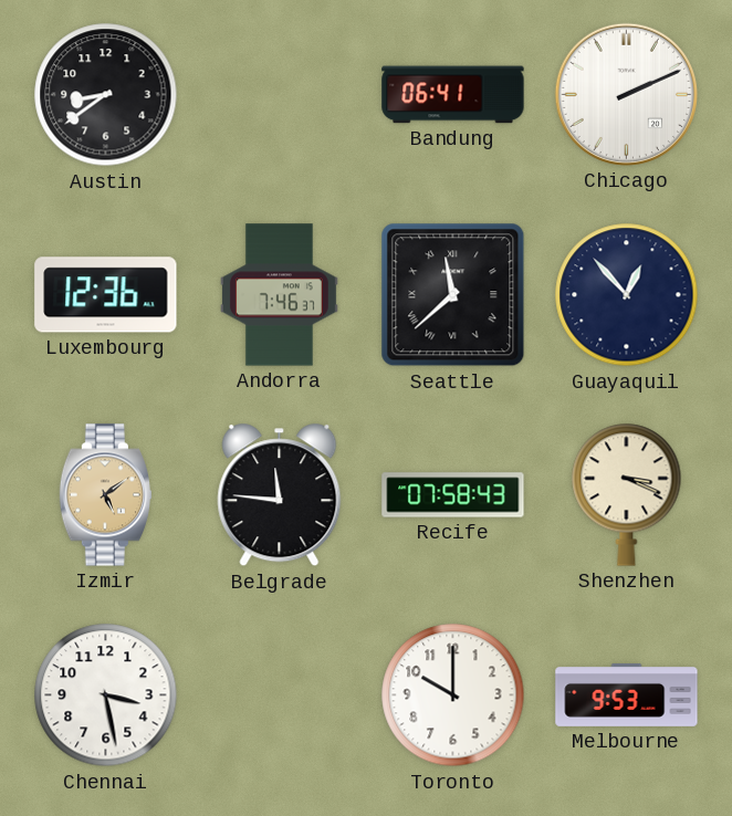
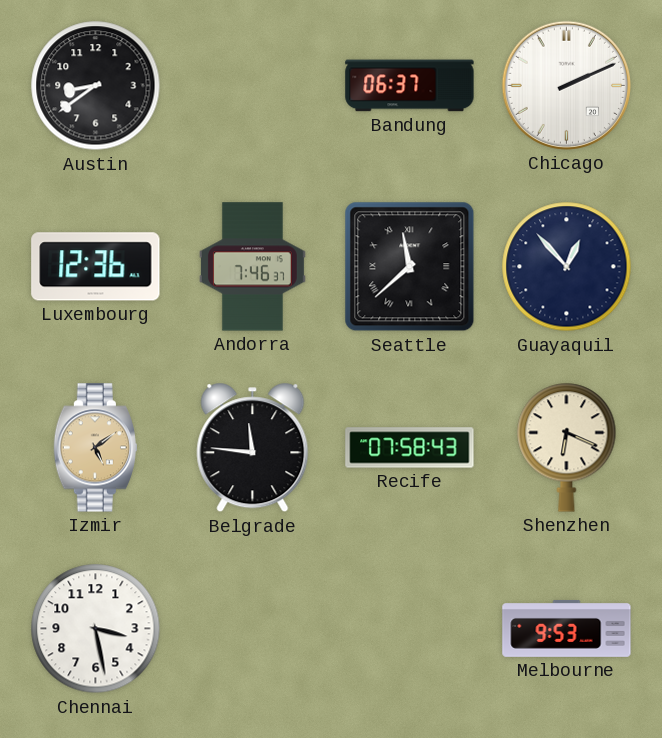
Bandung: 06:41 -> 06:37 (410, 86)
Shenzhen: 3:19 -> 6:19 (567, 447)
Toronto: 10:00 -> none (453, 695)
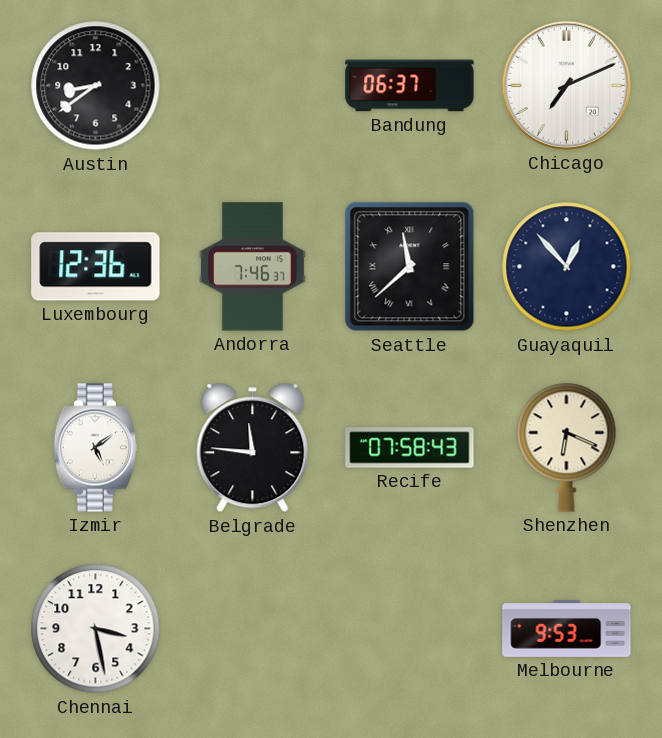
Chicago: 2:11 -> 7:11 (566, 85)
Izmir dial: champagne -> white (95, 448)
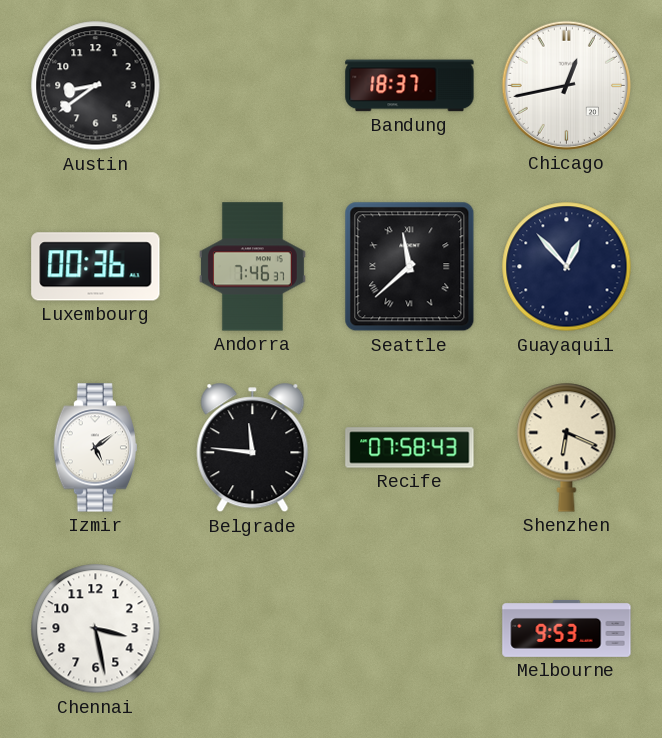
Bandung: 06:37 -> 18:37 (410, 86)
Chicago: 7:11 -> 12:43 (566, 85)
Luxembourg: 12:36 -> 00:36 (96, 267)
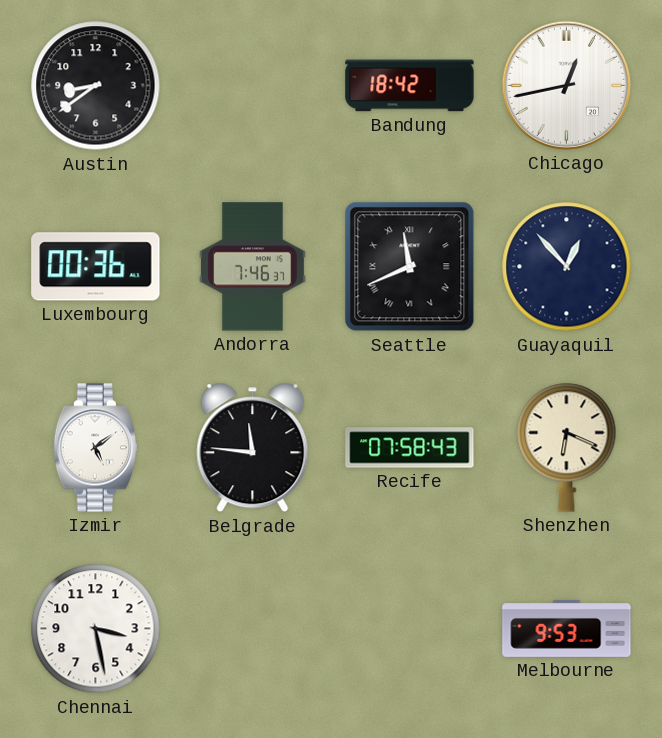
Bandung: 18:37 -> 18:42 (410, 86)
Seattle: 11:38 -> 11:41 (410, 267)
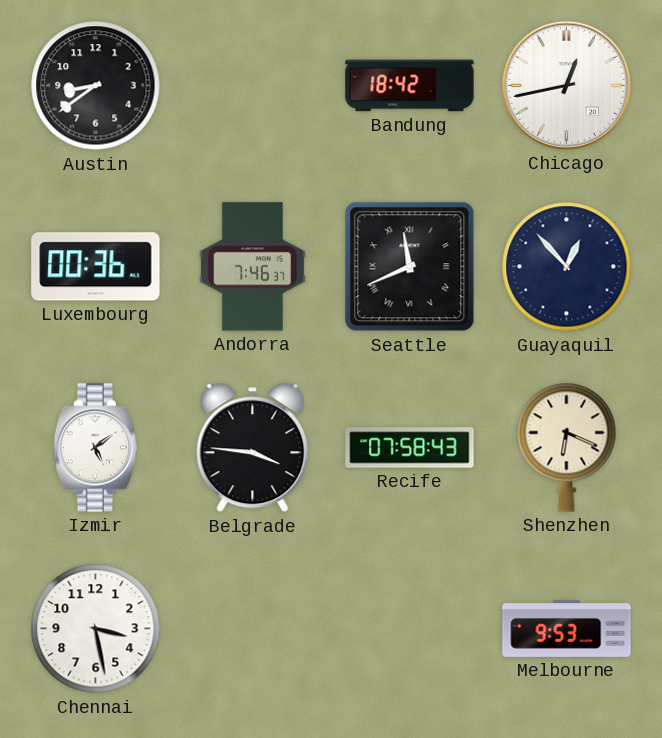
Belgrade: 11:46 -> 3:46 (253, 448)
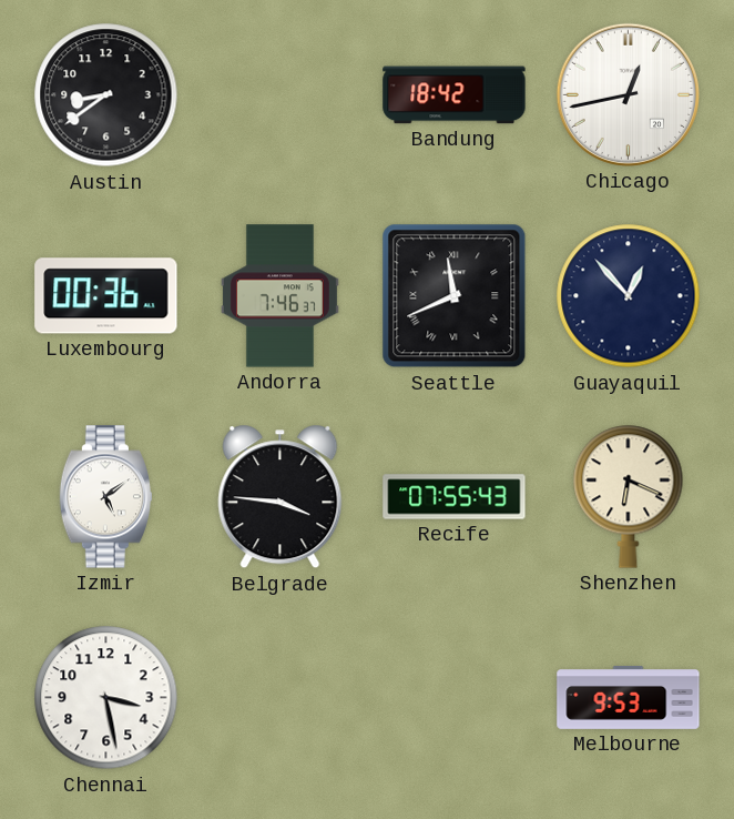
Recife: 07:58 -> 07:55 (455, 497)
